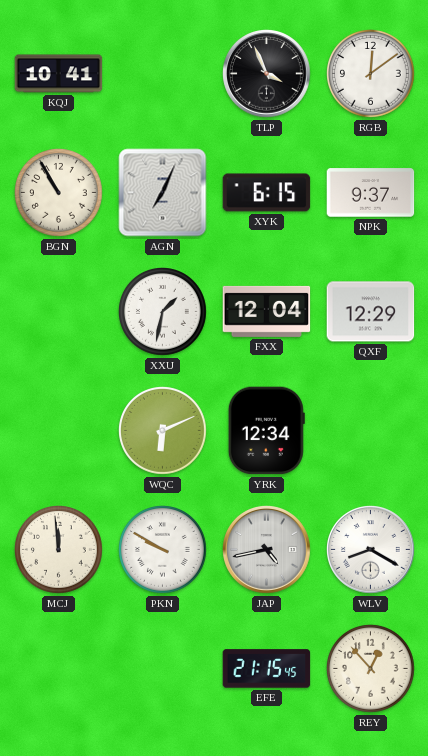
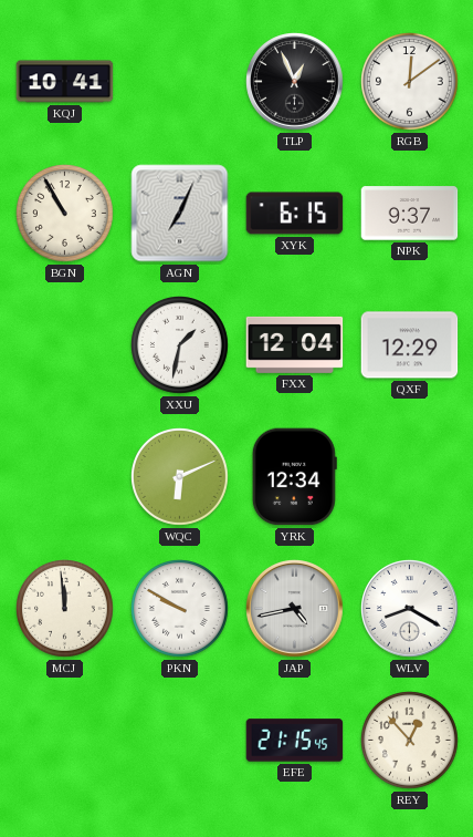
TLP: 3:56 -> 12:56 (295, 82)
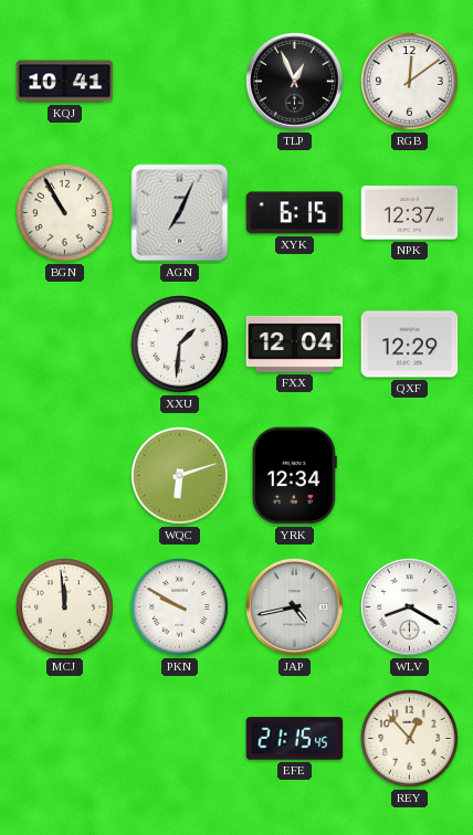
NPK: 9:37 -> 12:37 (410, 213)
XXU: 1:32 -> 1:31 (180, 345)
WQC: 6:11 -> 6:12 (180, 476)
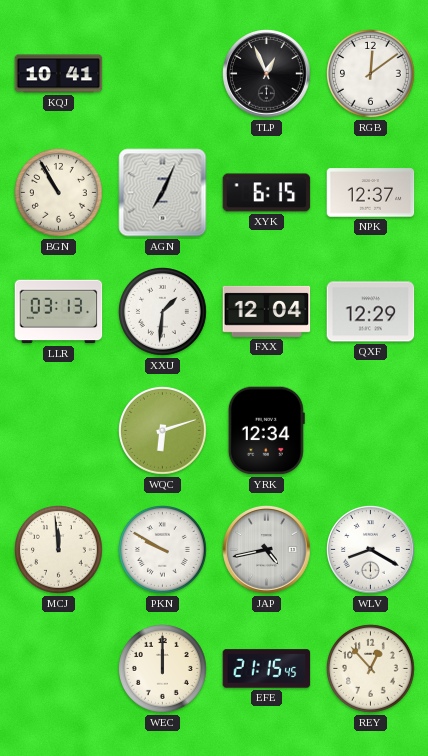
LLR: none -> 03:13 (59, 312)
WEC: none -> 12:00 (163, 669)
